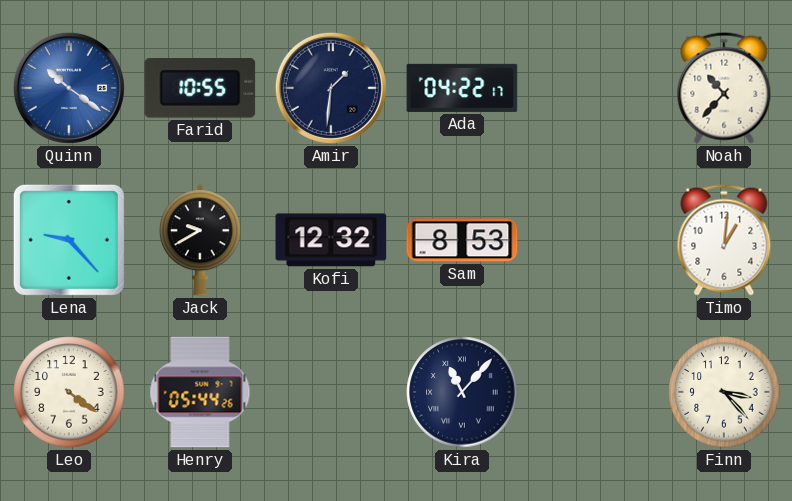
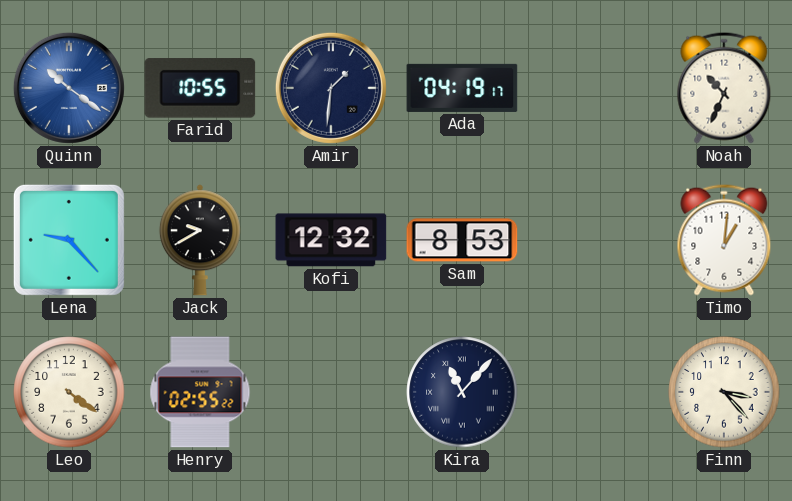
Ada: 04:22 -> 04:19 (462, 88)
Noah: 10:37 -> 10:34 (724, 88)
Henry: 05:44 -> 02:55 (200, 392)
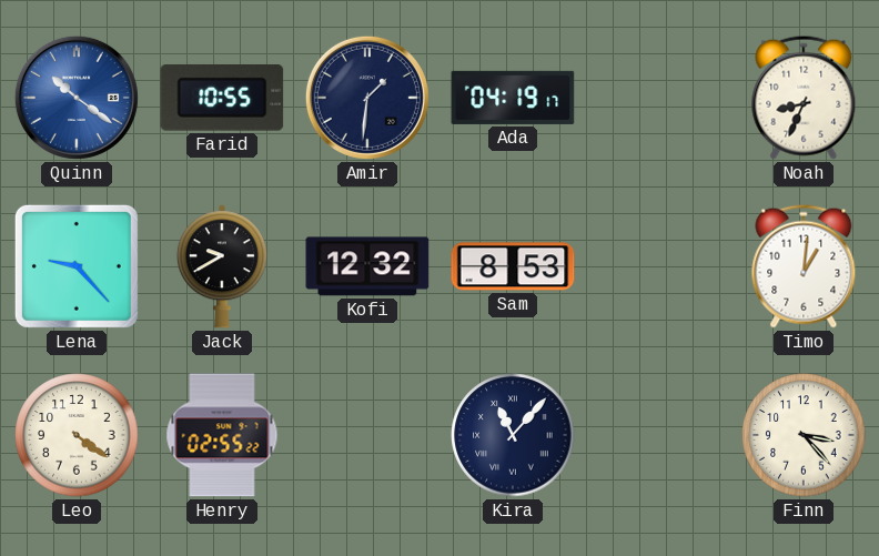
Noah: 10:34 -> 8:34 (804, 98)
